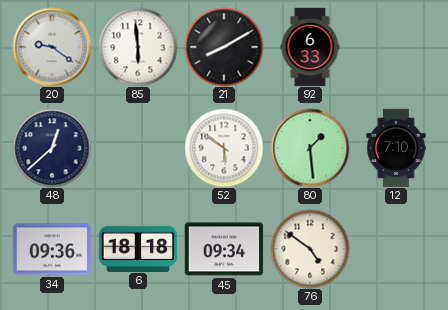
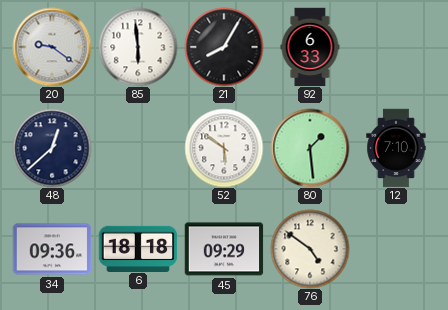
21: 8:10 -> 8:05 (224, 47)
45: 09:34 -> 09:29 (224, 249)
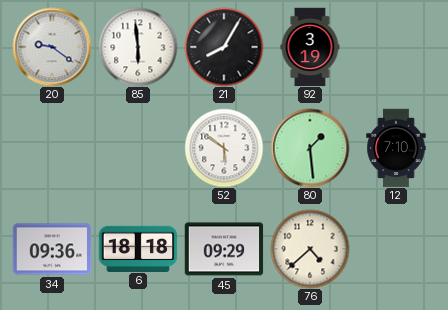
92: 6:33 -> 3:19 (310, 47)
48: 12:38 -> none (52, 148)
76: 4:51 -> 4:38 (310, 249)
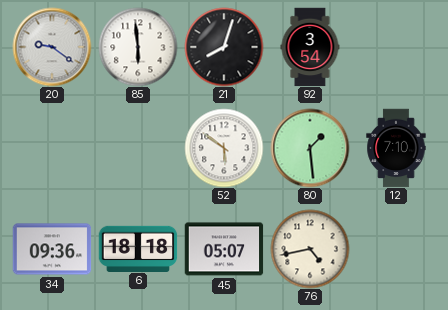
21: 8:05 -> 8:03 (224, 47)
92: 3:19 -> 3:54 (310, 47)
45: 09:29 -> 05:07 (224, 249)
76: 4:38 -> 4:43 (310, 249)
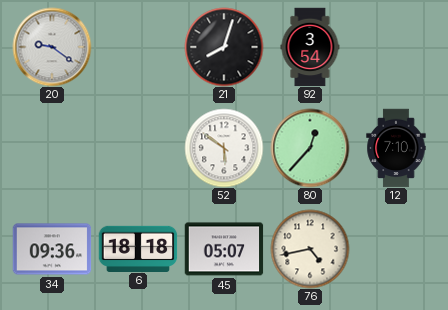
85: 5:59 -> none (138, 47)
80: 1:29 -> 12:37 (310, 148)
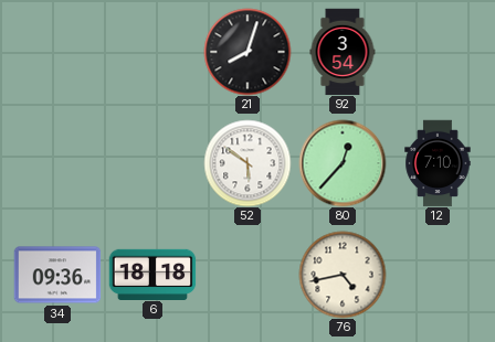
20: 9:21 -> none (52, 47)
45: 05:07 -> none (224, 249)
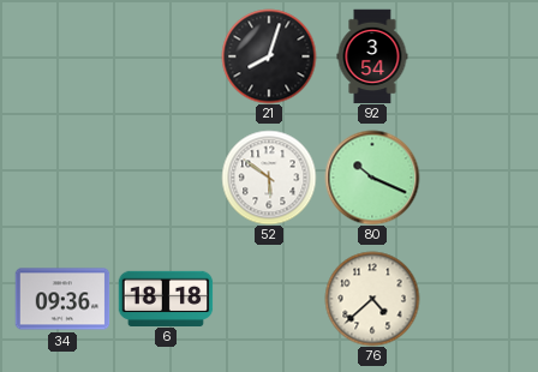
80: 12:37 -> 10:19 (372, 178)
12: 7:10 -> none (438, 163)
76: 4:43 -> 4:38 (372, 299)
